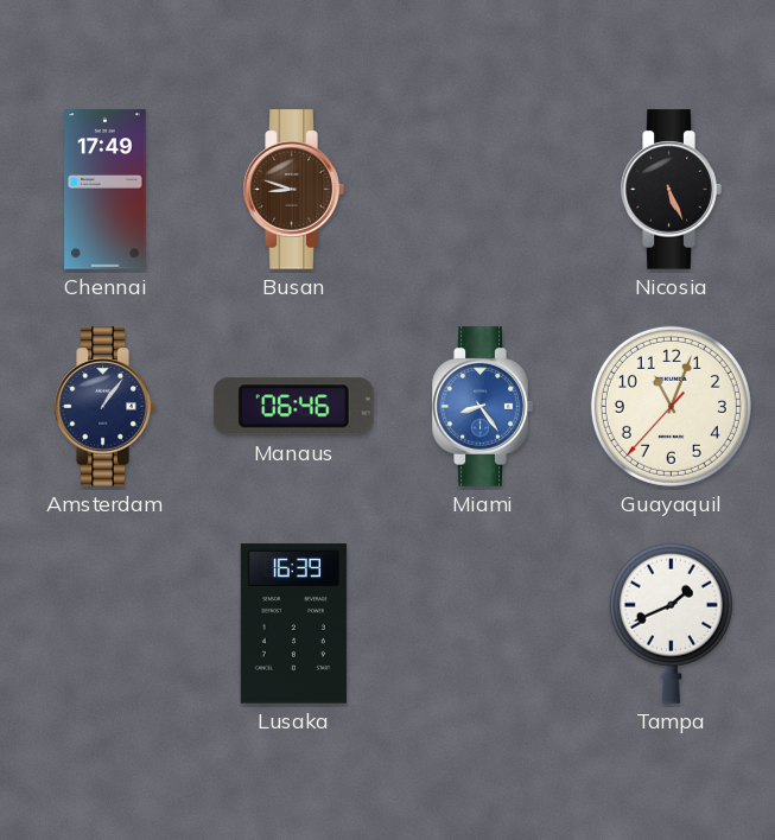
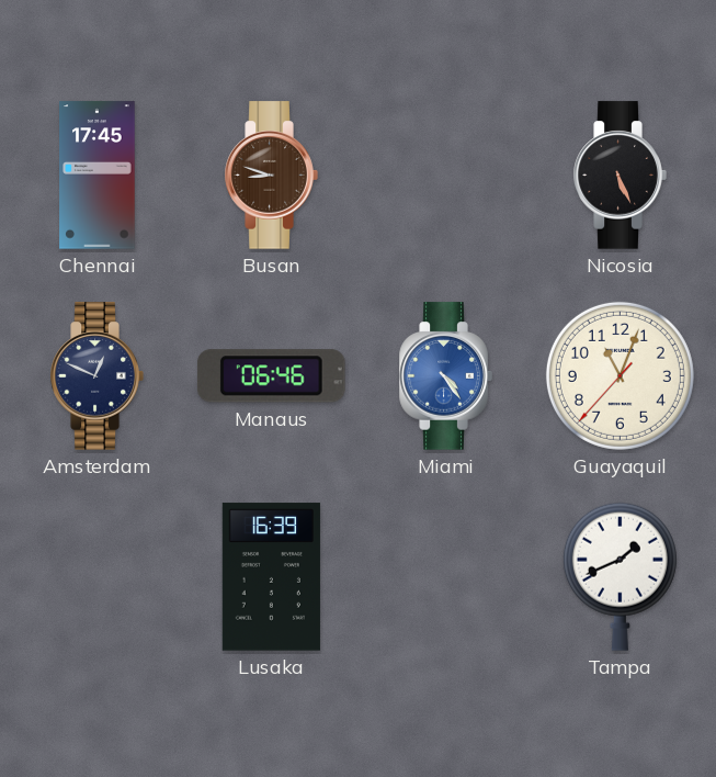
Chennai: 17:49 -> 17:45 (98, 176)
Amsterdam: 1:06 -> 12:49 (96, 376)
Miami: 8:24 -> 4:24 (445, 376)
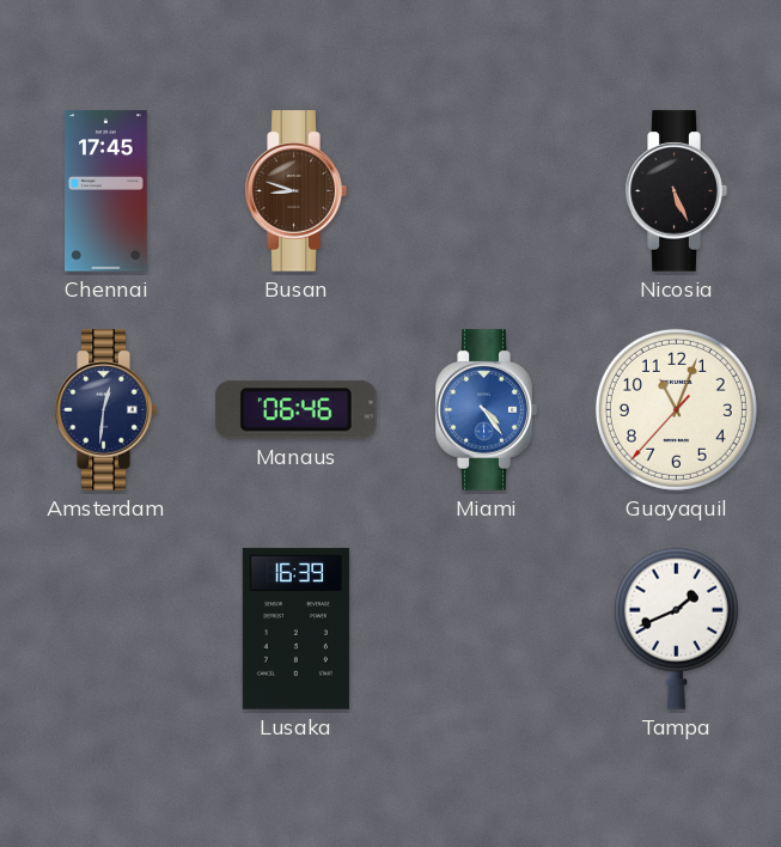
Amsterdam: 12:49 -> 12:31 (105, 410)
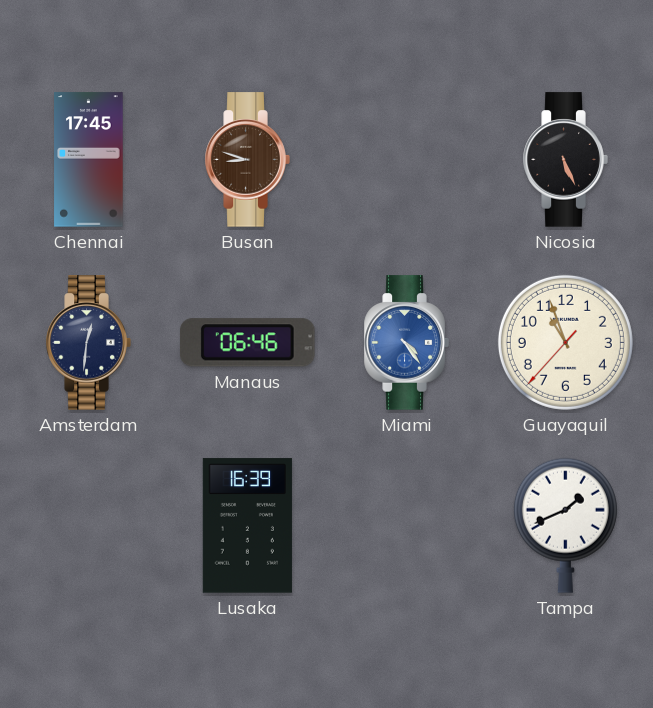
Guayaquil: 11:03 -> 10:56 (565, 342)
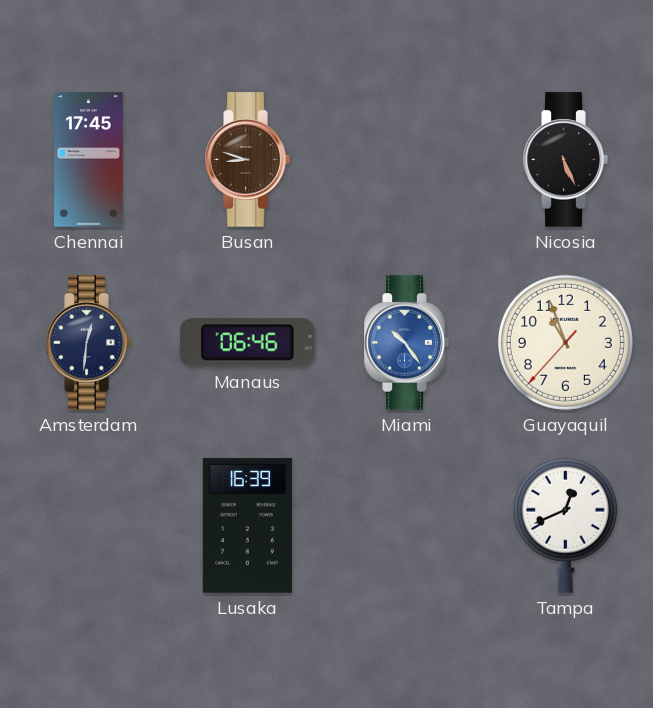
Miami: 4:24 -> 10:24 (406, 343)
Tampa: 1:41 -> 12:41 (565, 525)
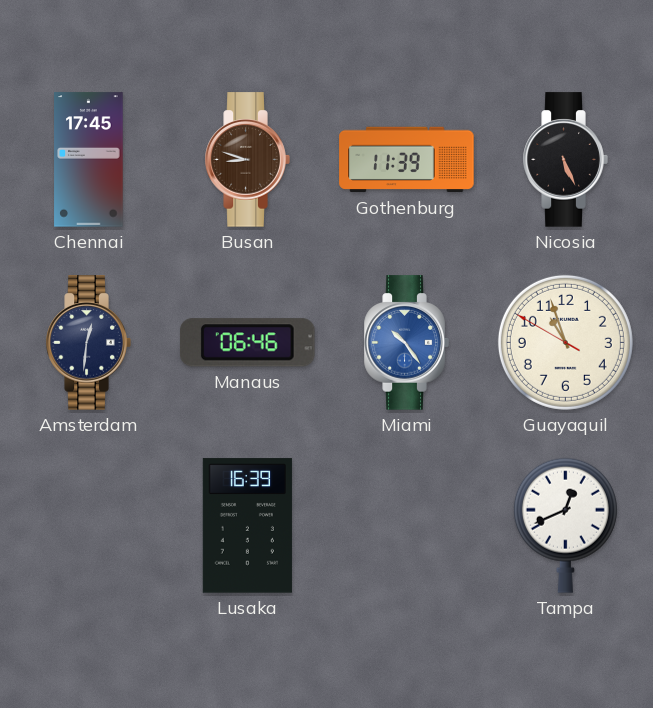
Gothenburg: none -> 11:39 (407, 160)
Guayaquil: 10:56:37 -> 10:56:50 (565, 342)
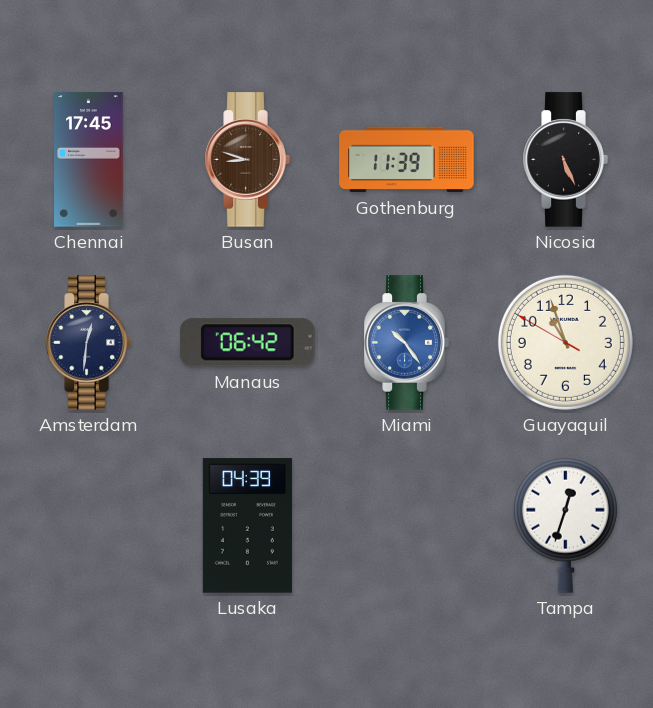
Manaus: 06:46 -> 06:42 (248, 343)
Lusaka: 16:39 -> 04:39 (247, 526)
Tampa: 12:41 -> 12:33 (565, 525)
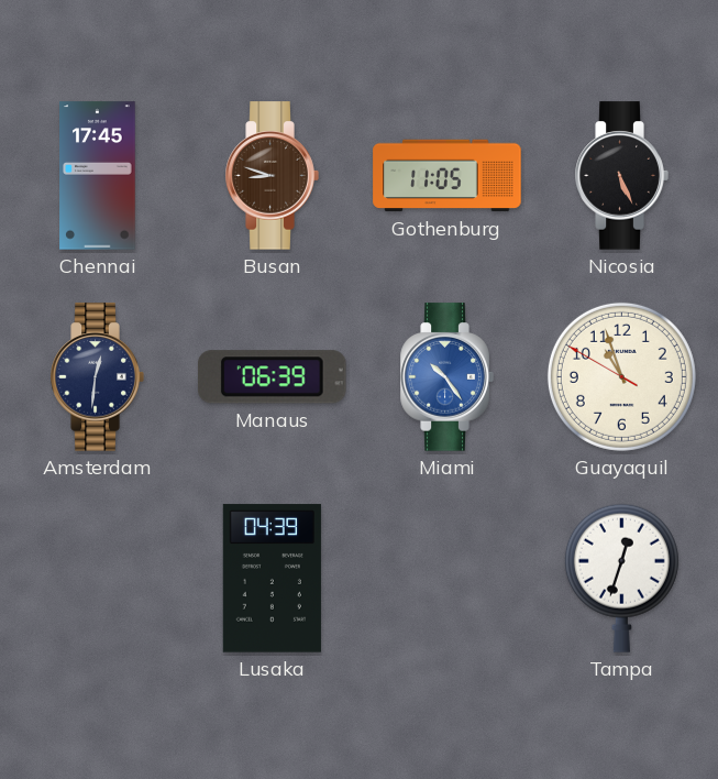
Gothenburg: 11:39 -> 11:05 (448, 176)
Manaus: 06:42 -> 06:39 (273, 377)
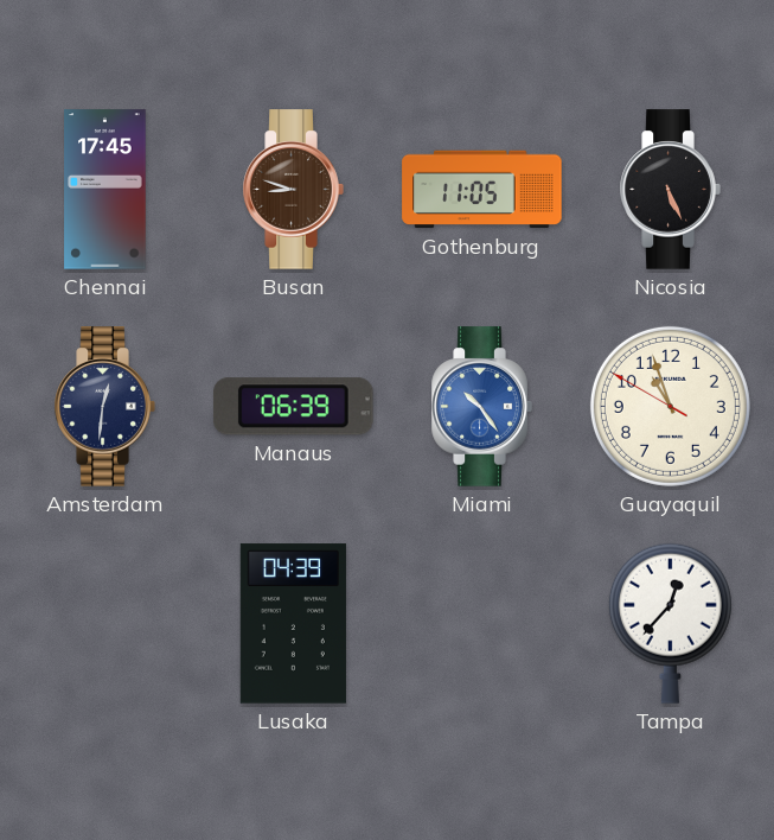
Tampa: 12:33 -> 12:37 (670, 623)
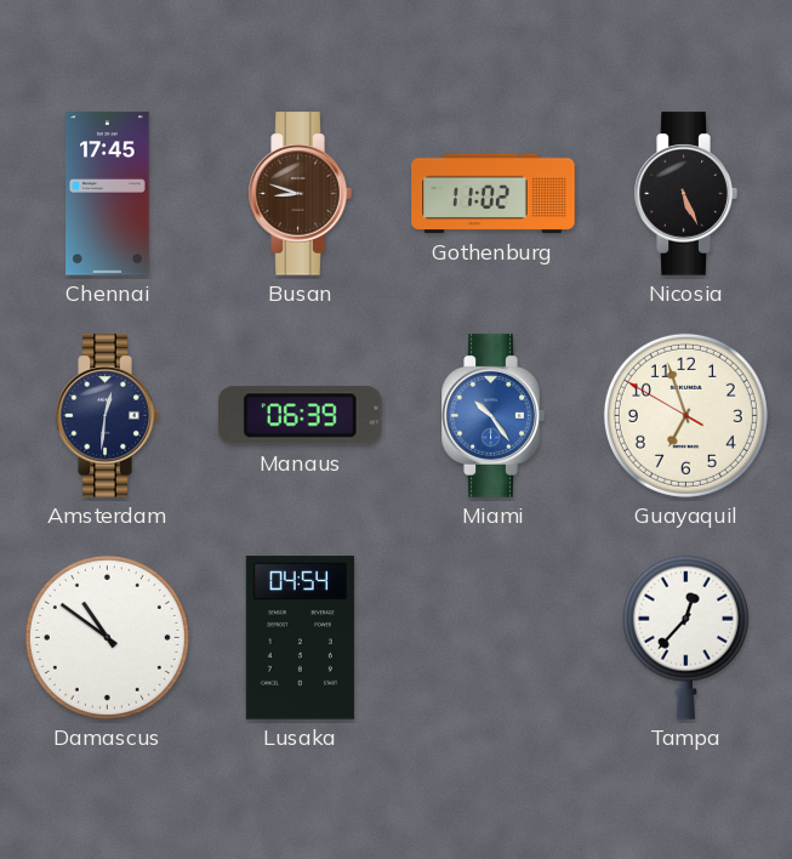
Gothenburg: 11:05 -> 11:02 (494, 194)
Guayaquil: 10:56 -> 6:56 (685, 415)
Damascus: none -> 10:51 (107, 637)
Lusaka: 04:39 -> 04:54 (300, 638)
